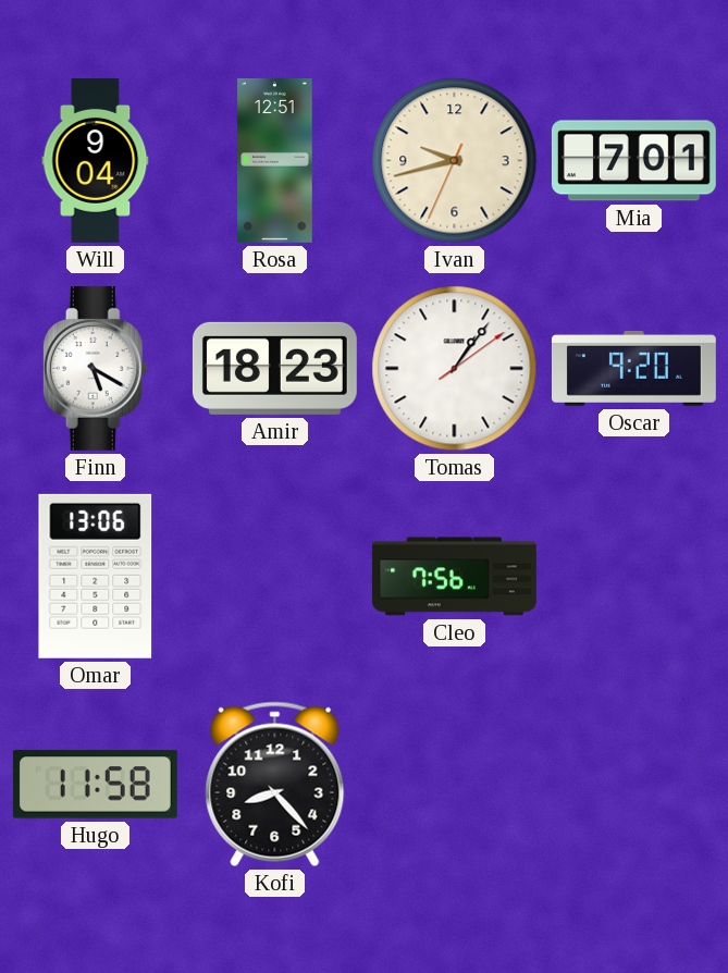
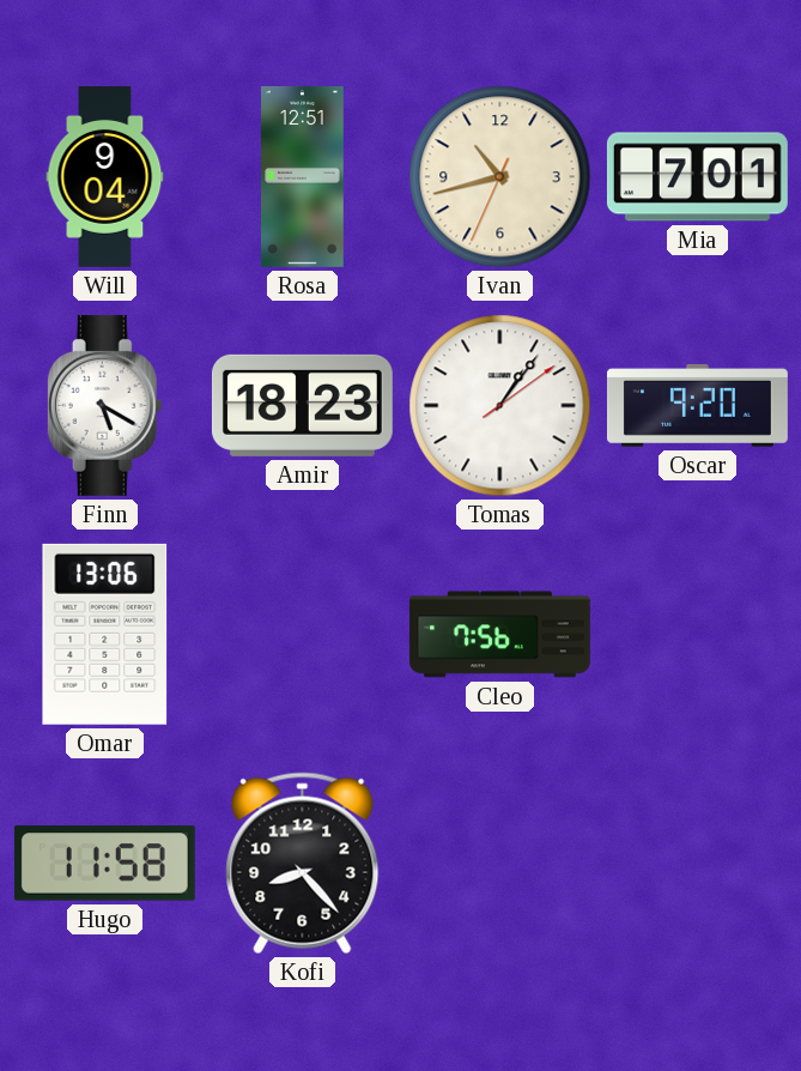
Ivan: 9:42 -> 10:42 (500, 177)
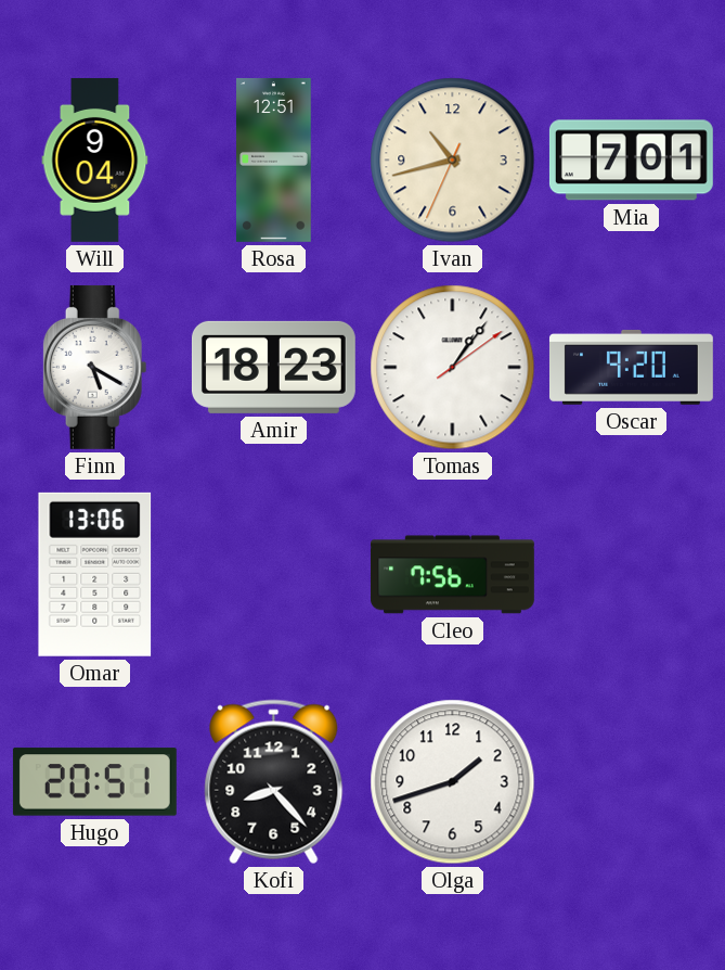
Hugo: 11:58 -> 20:51 (94, 782)
Olga: none -> 1:42 (453, 782)
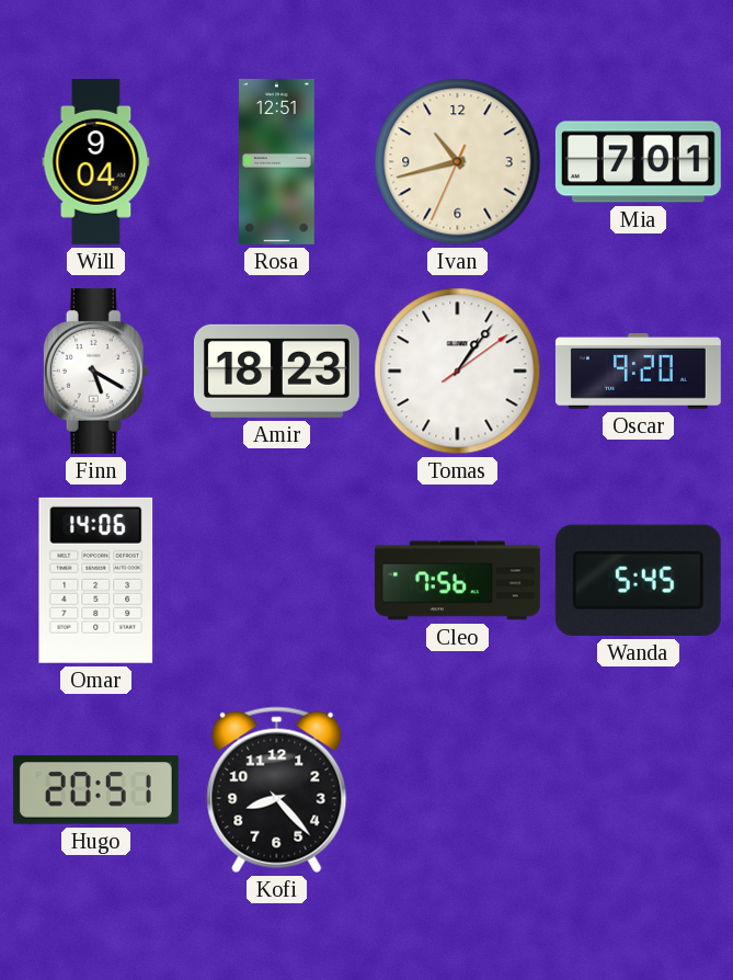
Omar: 13:06 -> 14:06 (96, 580)
Wanda: none -> 5:45 (638, 580)
Olga: 1:42 -> none (453, 782)
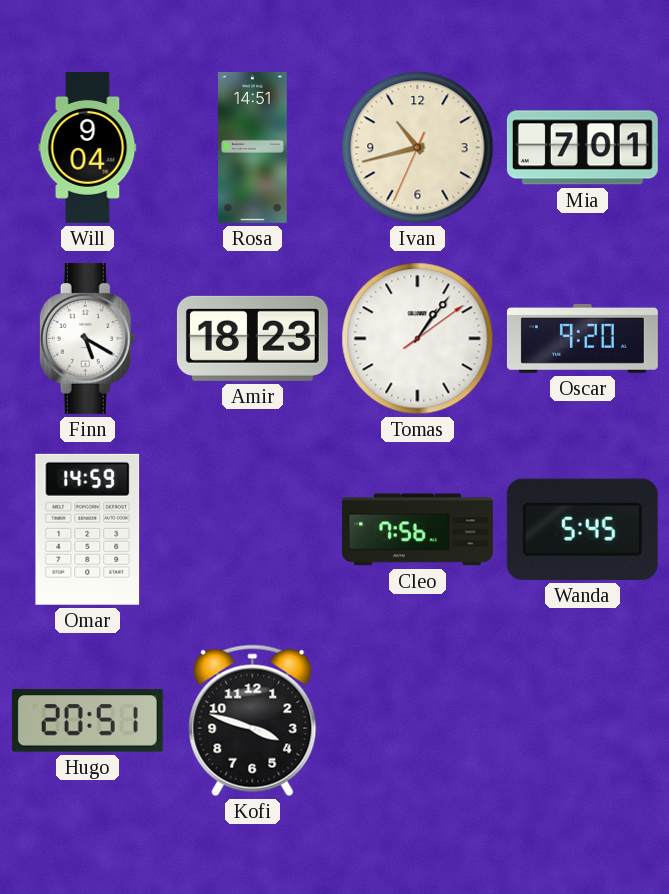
Rosa: 12:51 -> 14:51 (253, 147)
Omar: 14:06 -> 14:59 (88, 529)
Kofi: 8:23 -> 3:48 (253, 721)
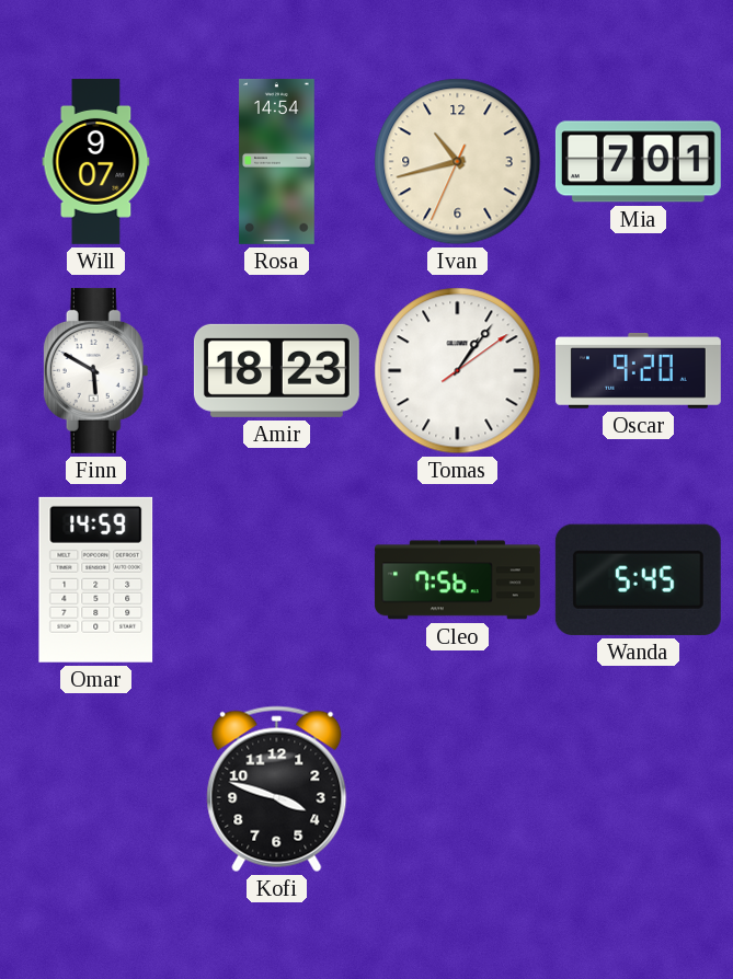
Will: 9:04 -> 9:07 (96, 161)
Rosa: 14:51 -> 14:54 (277, 161)
Finn: 5:20 -> 5:50 (96, 370)
Hugo: 20:51 -> none (87, 721)
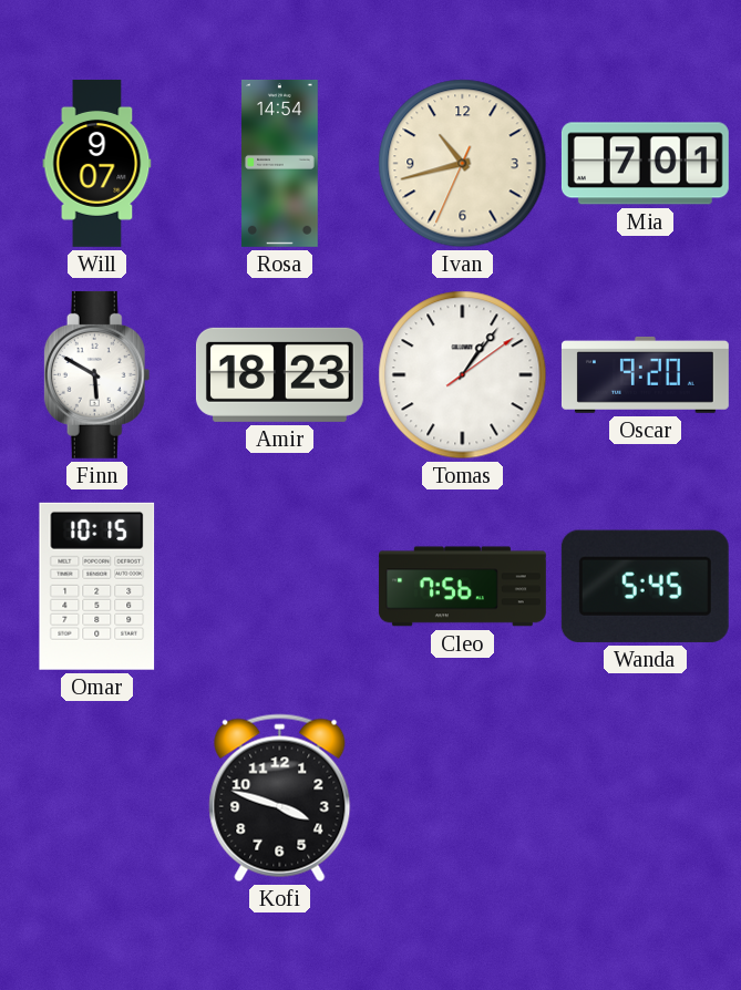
Omar: 14:59 -> 10:15 (97, 586)
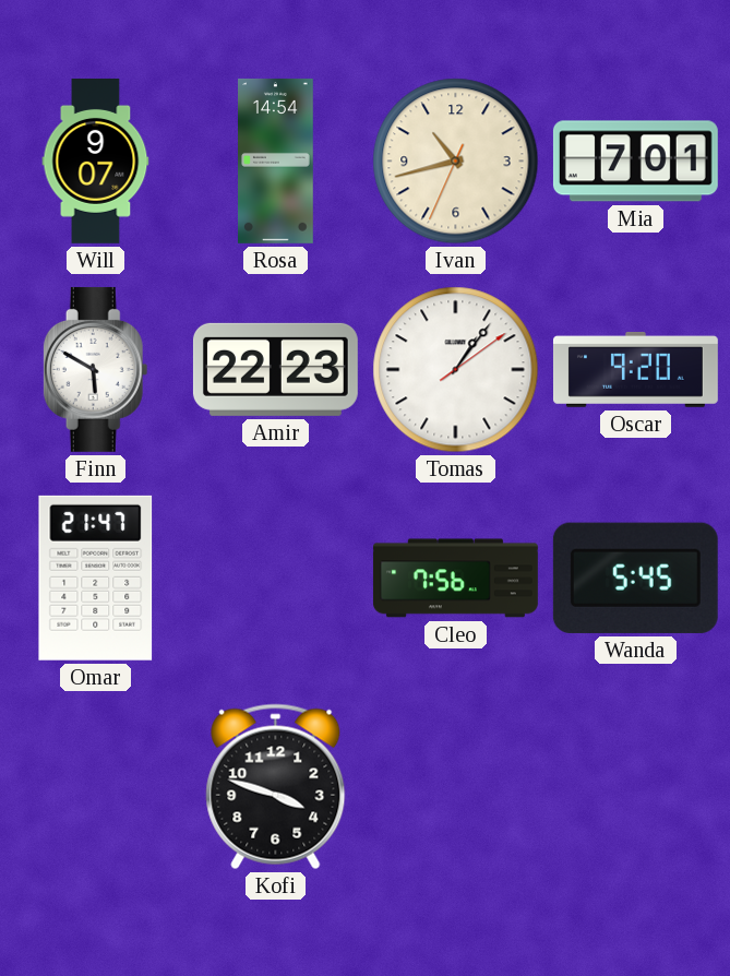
Amir: 18:23 -> 22:23 (275, 369)
Omar: 10:15 -> 21:47 (96, 578)
